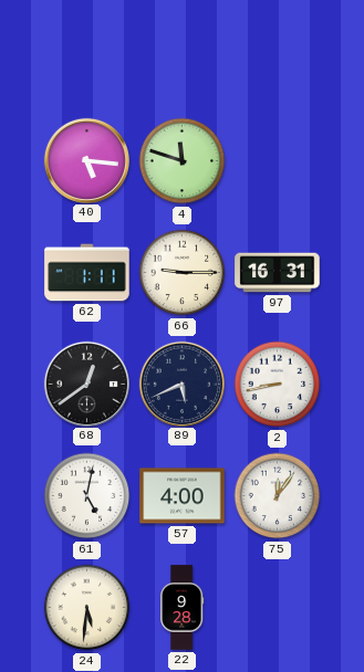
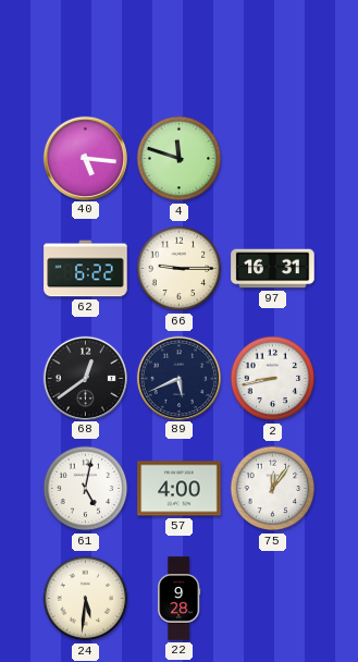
62: 1:11 -> 6:22 (86, 269)
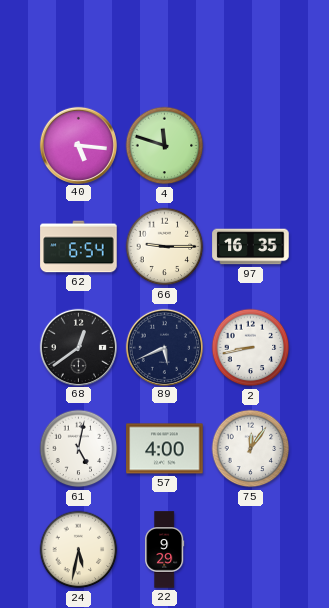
62: 6:22 -> 6:54 (79, 247)
97: 16:31 -> 16:35 (251, 247)
24: 5:31 -> 5:32 (79, 550)
22: 9:28 -> 9:29 (165, 550)
